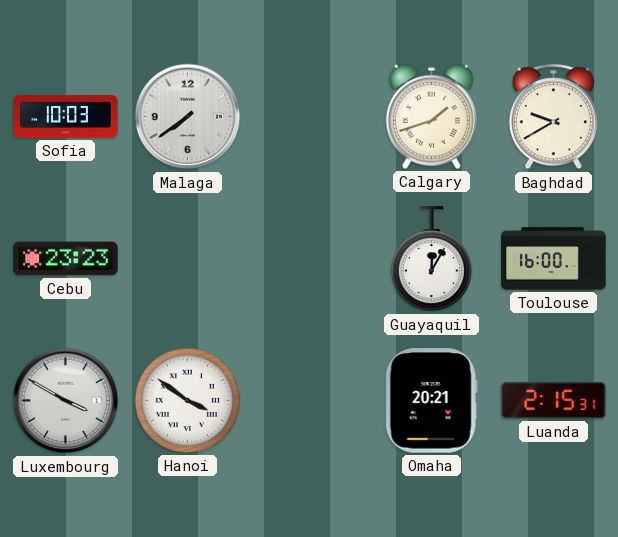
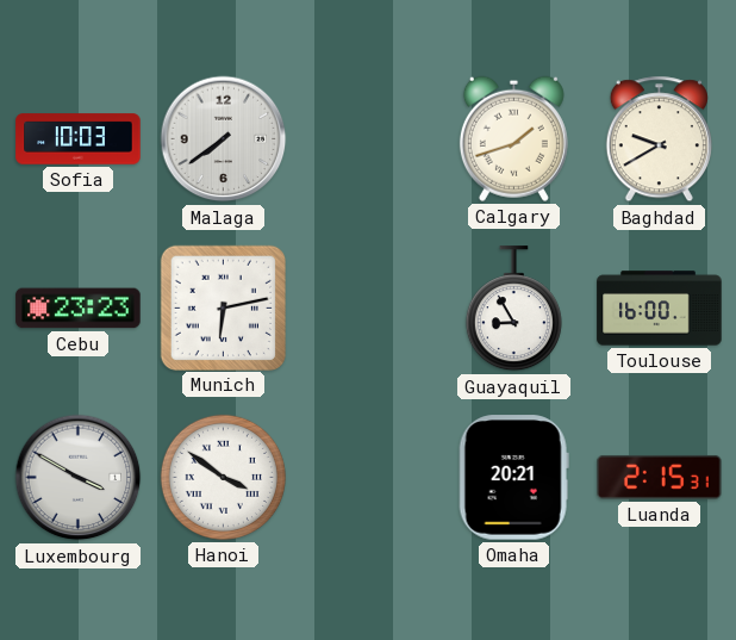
Munich: none -> 6:13 (223, 307)
Guayaquil: 12:05 -> 8:55 (513, 309)
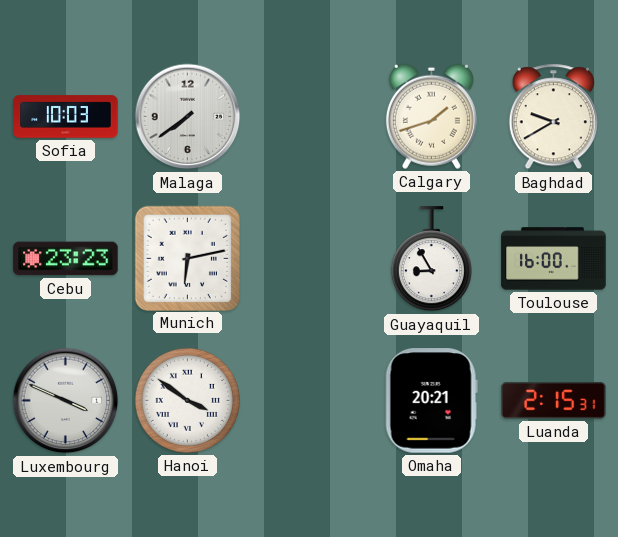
Luxembourg: 3:50 -> 3:49 (66, 401)
